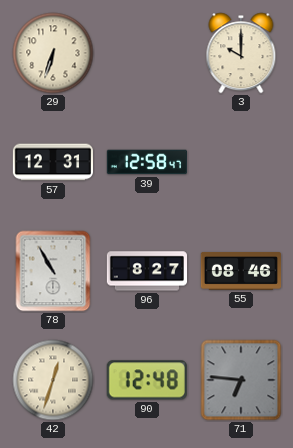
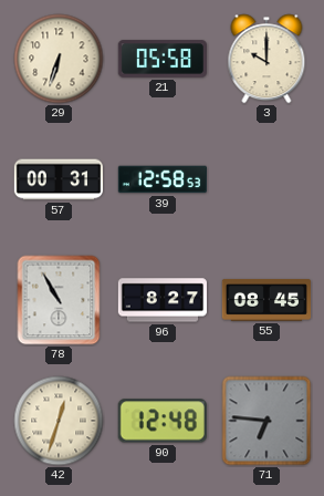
21: none -> 05:58 (163, 59)
57: 12:31 -> 00:31 (58, 179)
39: 12:58:47 -> 12:58:53 (163, 179)
55: 08:46 -> 08:45 (266, 301)
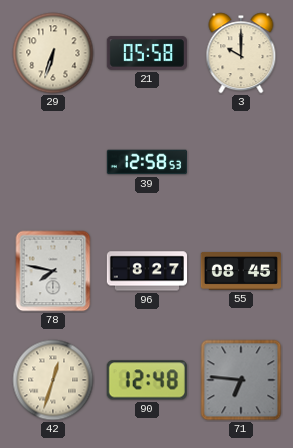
57: 00:31 -> none (58, 179)
78: 10:55 -> 7:47 (53, 271)
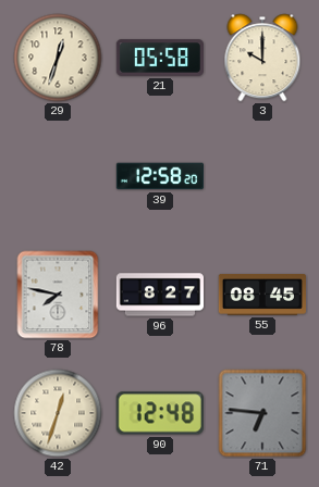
29: 6:33 -> 12:33 (58, 58)
39: 12:58:53 -> 12:58:20 (160, 176)
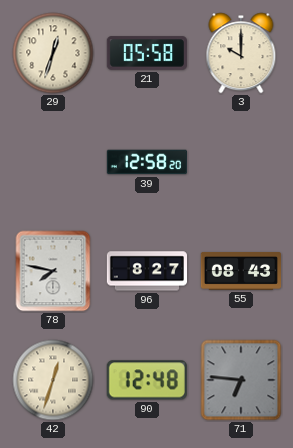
55: 08:45 -> 08:43 (241, 272)
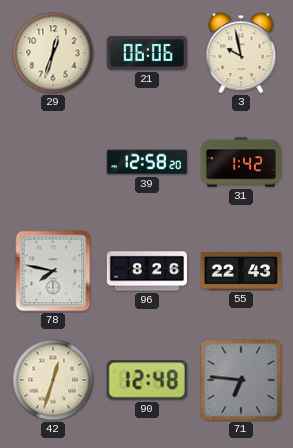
21: 05:58 -> 06:06 (147, 53)
3: 10:00 -> 9:58 (241, 53)
31: none -> 1:42 (240, 162)
96: 8:27 -> 8:26 (146, 271)
55: 08:43 -> 22:43 (241, 272)
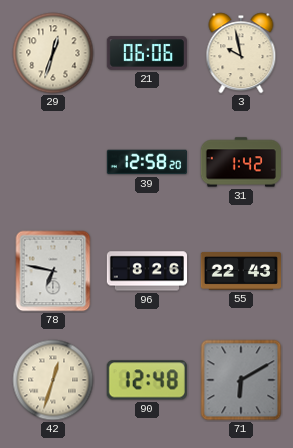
78: 7:47 -> 6:47 (53, 271)
71: 6:46 -> 6:10 (241, 380)
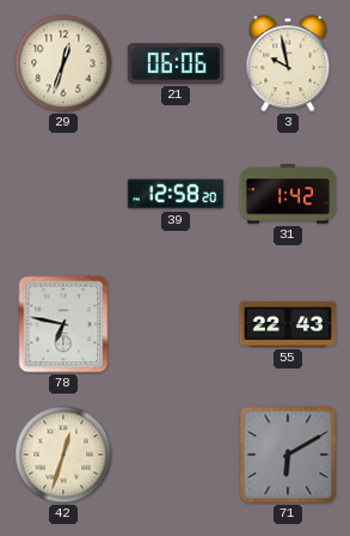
96: 8:26 -> none (146, 271)
90: 12:48 -> none (147, 380)
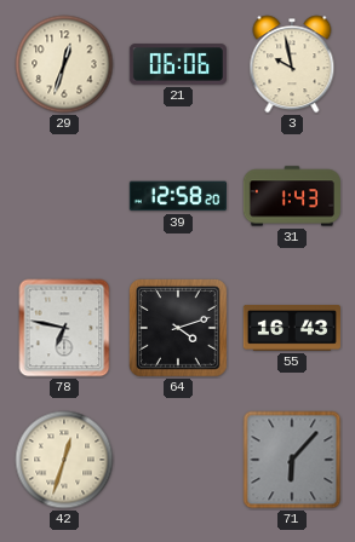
31: 1:42 -> 1:43 (291, 196)
64: none -> 4:12 (179, 329)
55: 22:43 -> 16:43 (292, 329)
71: 6:10 -> 6:07 (292, 460)
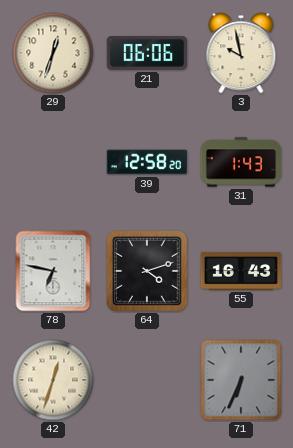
71: 6:07 -> 6:34 (241, 380)
